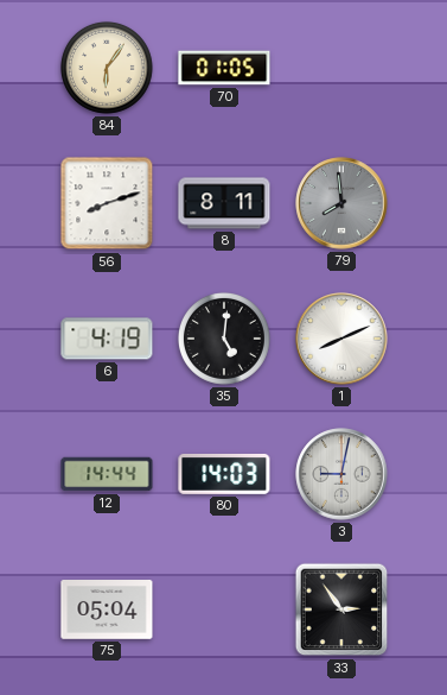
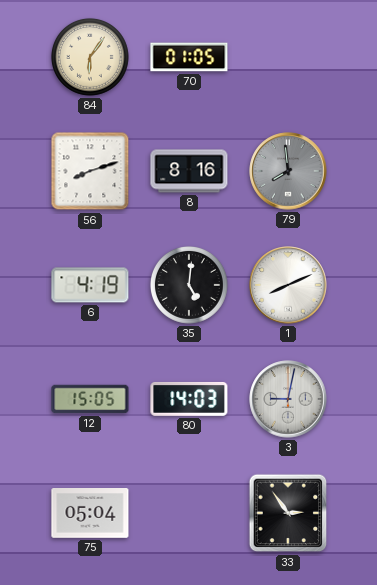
8: 8:11 -> 8:16 (189, 171)
12: 14:44 -> 15:05 (90, 399)
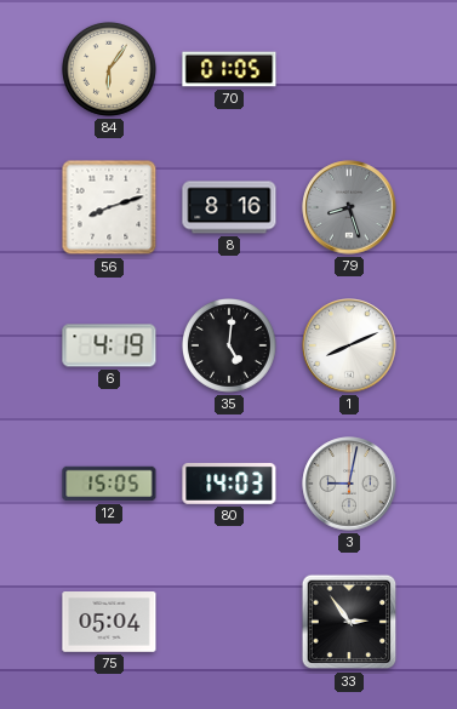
79: 7:59 -> 8:27 (349, 207)
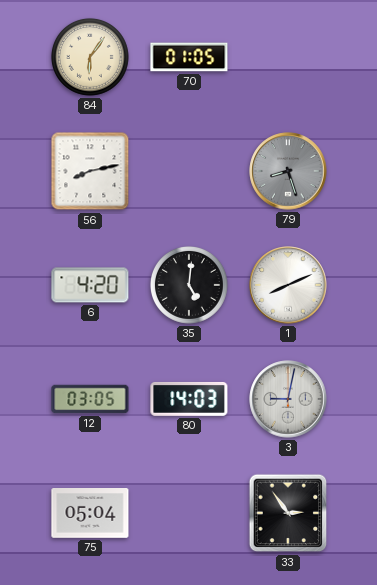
56: 8:12 -> 8:13 (90, 171)
8: 8:16 -> none (229, 207)
6: 4:19 -> 4:20 (90, 285)
12: 15:05 -> 03:05 (90, 399)
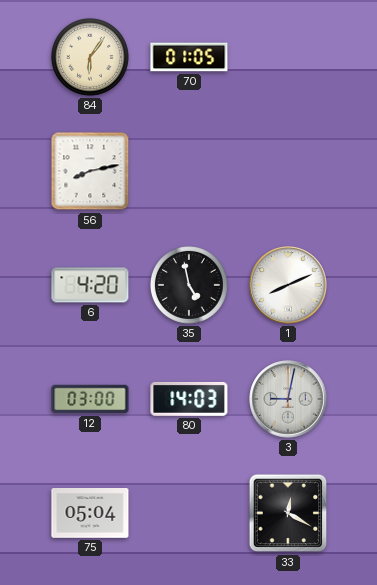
79: 8:27 -> none (288, 171)
35: 5:01 -> 4:58 (189, 285)
12: 03:05 -> 03:00 (90, 399)
33: 2:54 -> 12:20 (288, 513)
